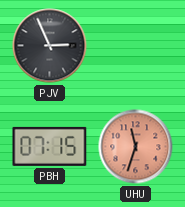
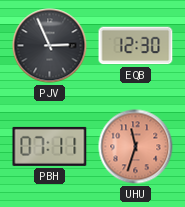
EQB: none -> 12:30 (136, 46)
PBH: 07:15 -> 07:11 (50, 146)
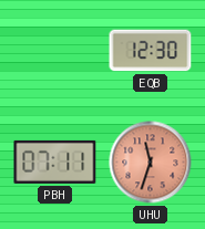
PJV: 2:56 -> none (50, 46)
